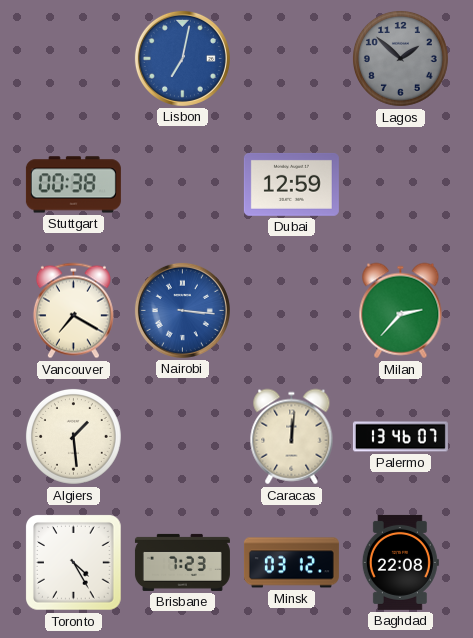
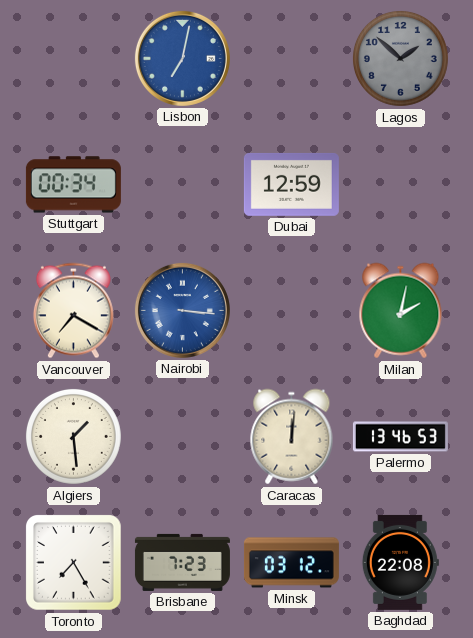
Stuttgart: 00:38 -> 00:34 (73, 185)
Milan: 2:37 -> 2:02 (401, 311)
Palermo: 13:46:07 -> 13:46:53 (400, 437)
Toronto: 4:25 -> 7:25 (74, 563)
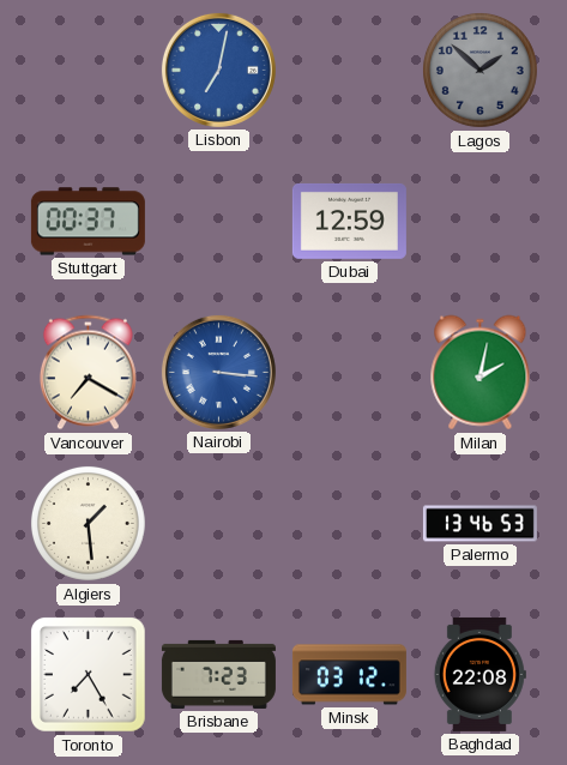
Stuttgart: 00:34 -> 00:37 (88, 222)
Caracas: 12:01 -> none (292, 437)
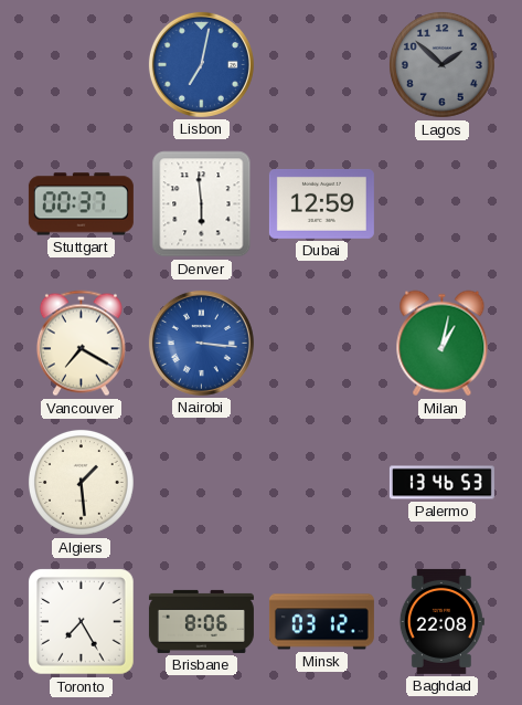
Denver: none -> 5:59 (202, 204)
Milan: 2:02 -> 1:02 (443, 344)
Brisbane: 7:23 -> 8:06 (201, 621)
